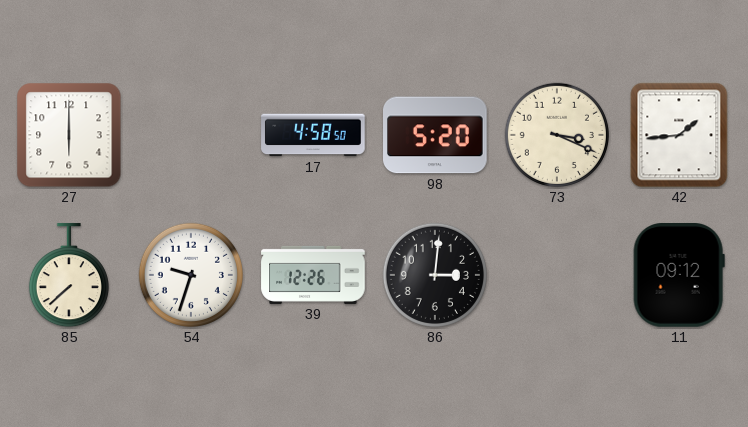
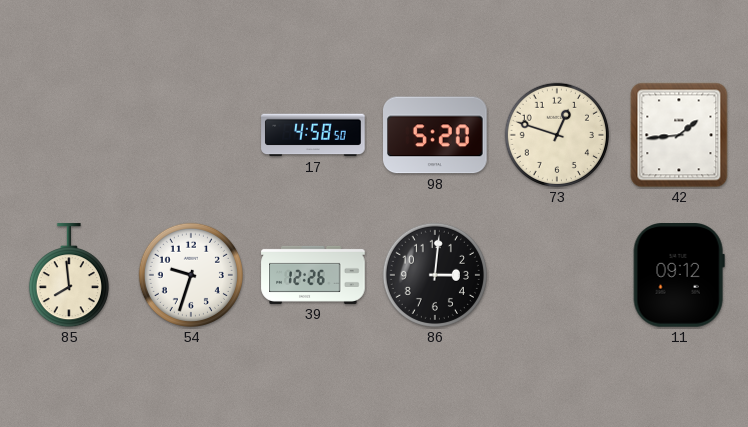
27: 6:00 -> none (69, 135)
73: 3:19 -> 12:48 (557, 135)
85: 7:38 -> 7:59 (69, 276)
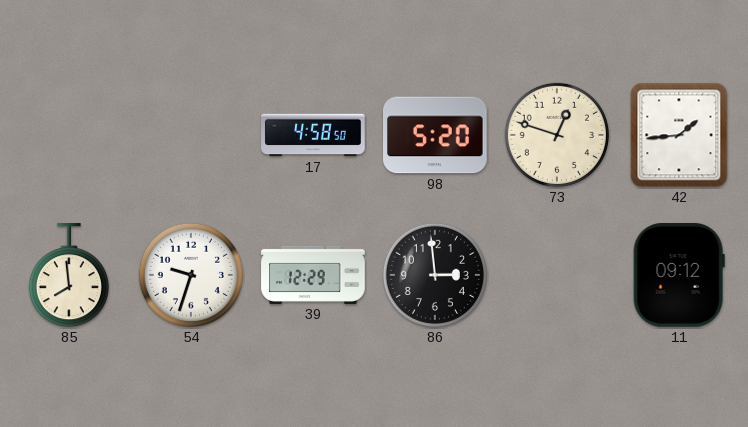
39: 12:26 -> 12:29 (313, 275)
86: 3:01 -> 2:59 (435, 275)
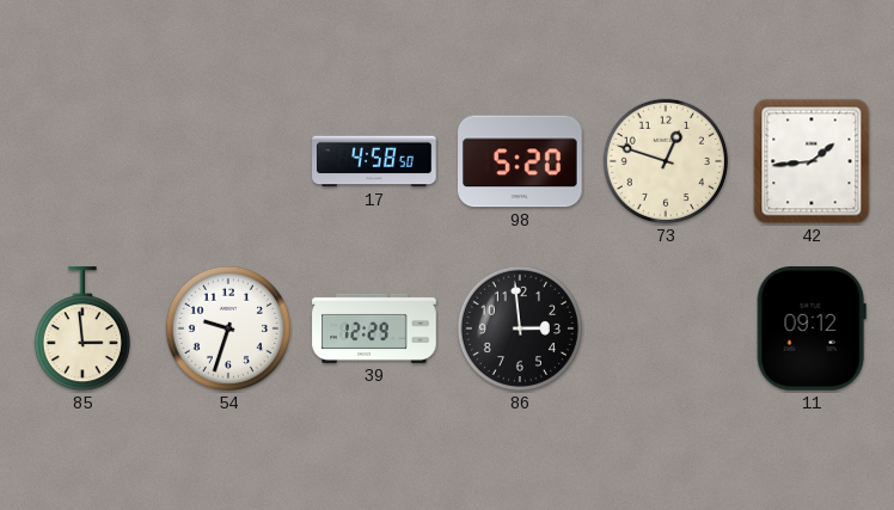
85: 7:59 -> 2:59 (82, 330)
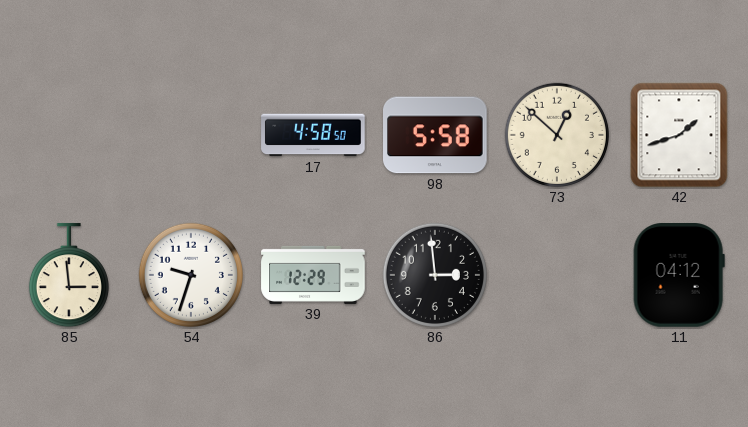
98: 5:20 -> 5:58 (436, 135)
73: 12:48 -> 12:52 (557, 135)
42: 1:44 -> 1:42 (679, 135)
11: 09:12 -> 04:12 (679, 276)
